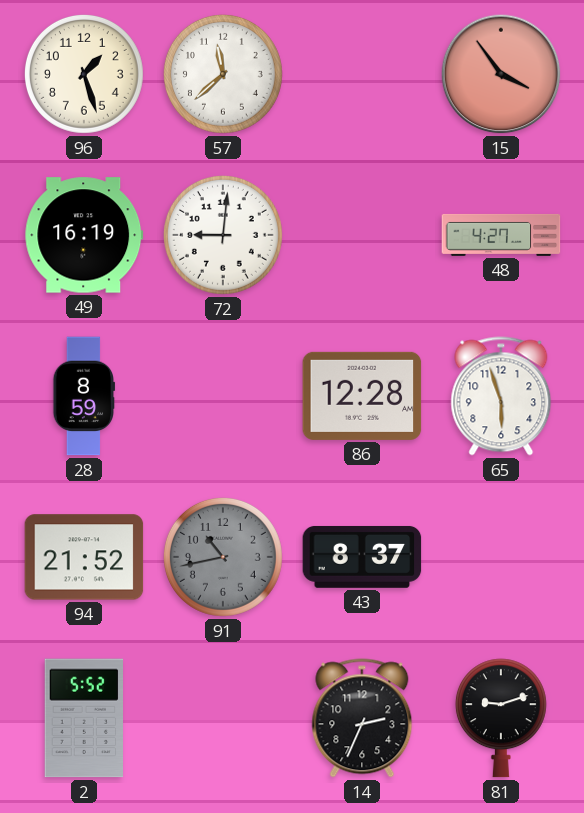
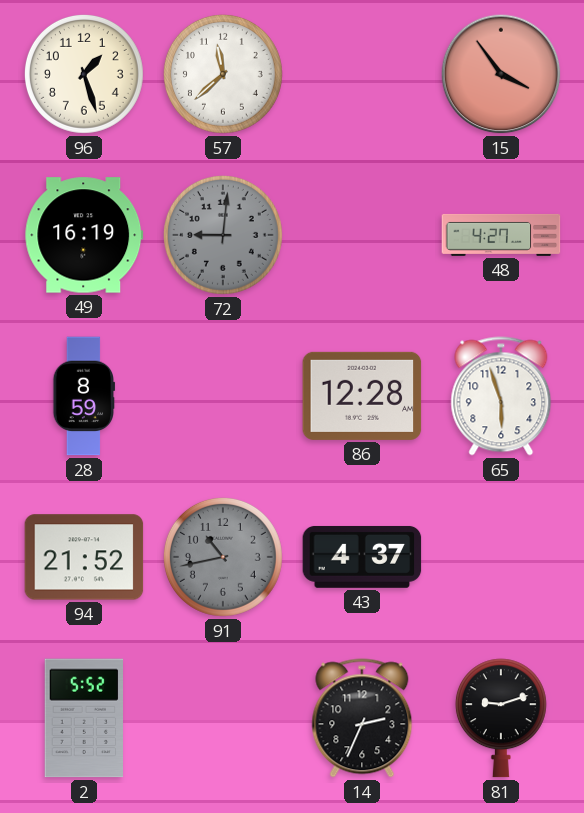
72 dial: white -> grey (223, 235)
43: 8:37 -> 4:37 (362, 557)
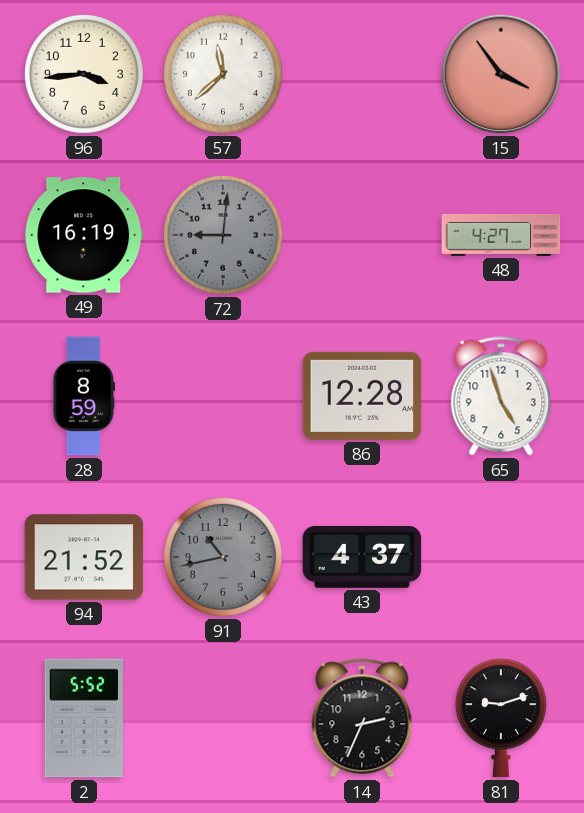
96: 1:27 -> 3:44 (84, 74)
65: 5:57 -> 4:57 (501, 396)
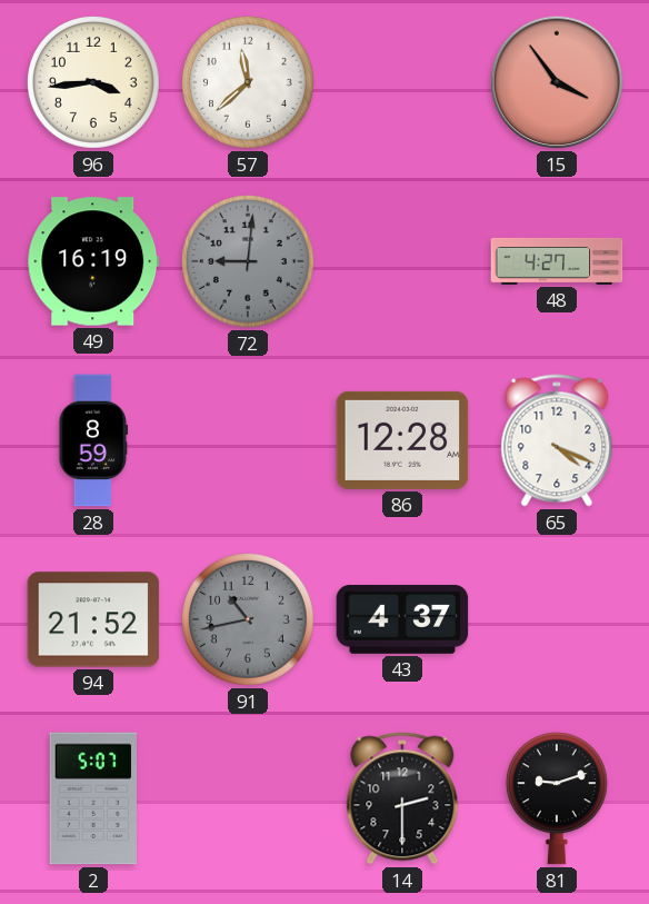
65: 4:57 -> 4:19 (557, 440)
2: 5:52 -> 5:07 (93, 798)
14: 2:34 -> 2:30 (402, 798)
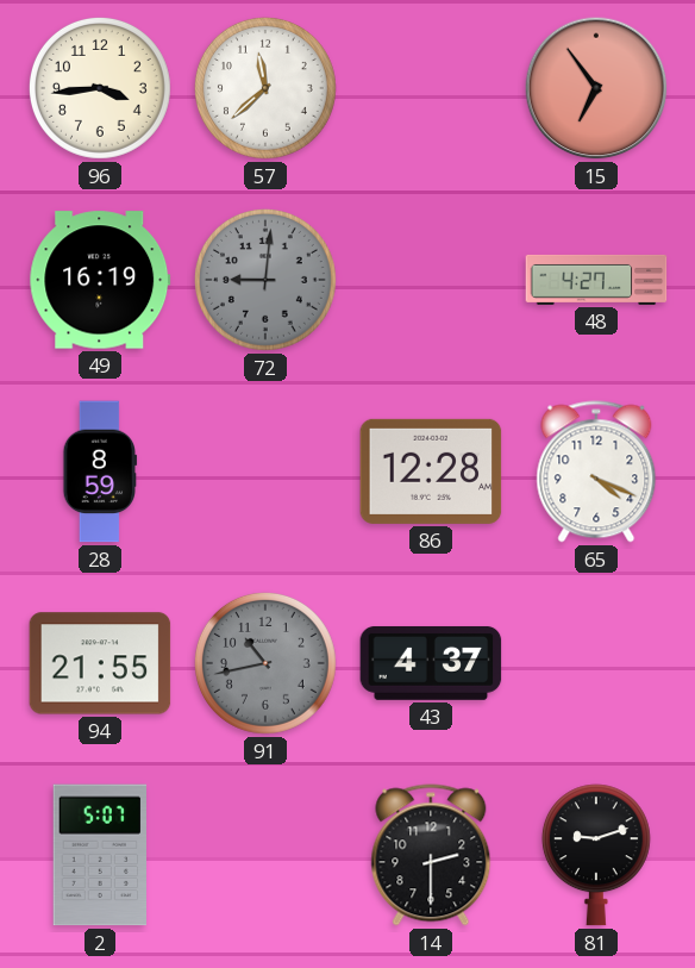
15: 3:54 -> 6:54 (596, 88)
94: 21:52 -> 21:55 (100, 663)
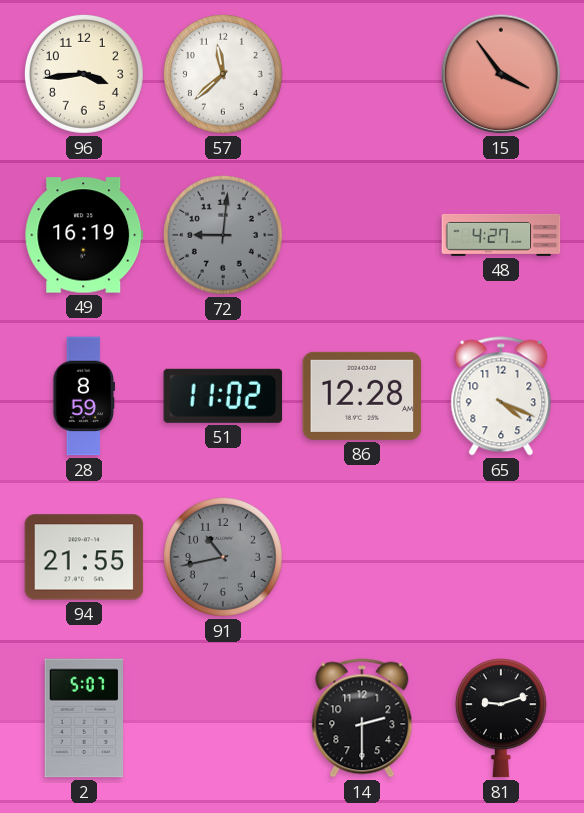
15: 6:54 -> 3:54 (501, 74)
51: none -> 11:02 (223, 396)
43: 4:37 -> none (431, 663)
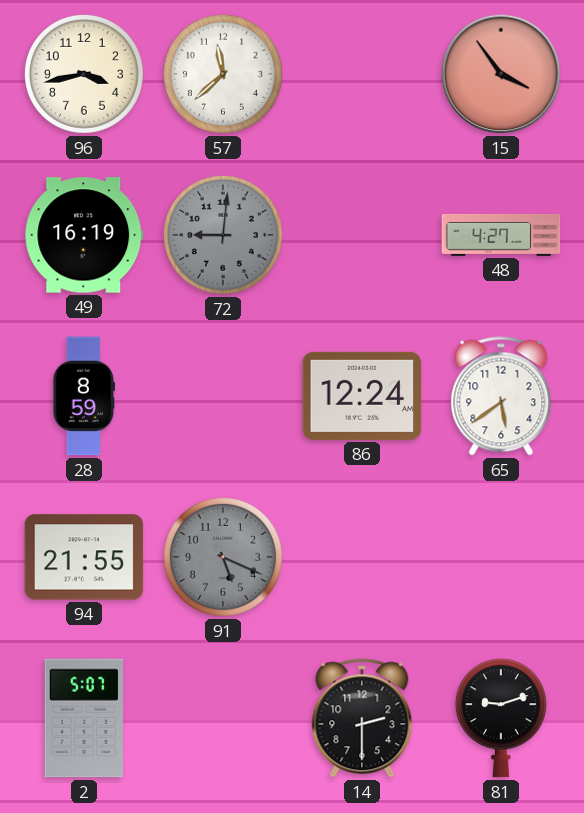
96: 3:44 -> 3:43 (84, 74)
51: 11:02 -> none (223, 396)
86: 12:28 -> 12:24 (362, 396)
65: 4:19 -> 5:39 (501, 396)
91: 10:43 -> 5:19 (223, 557)
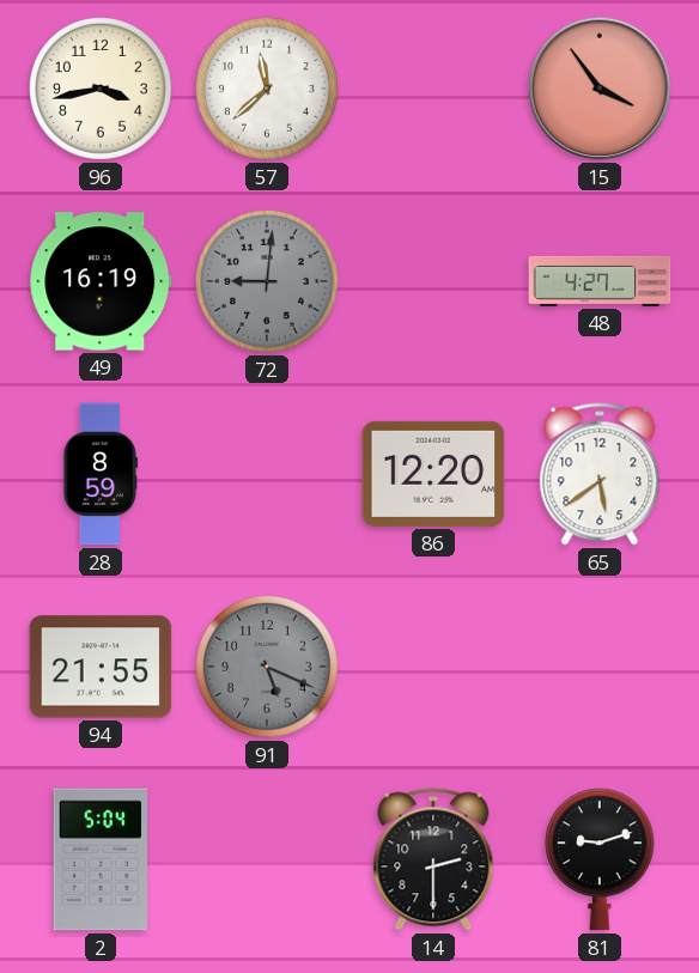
86: 12:24 -> 12:20 (433, 474)
2: 5:07 -> 5:04 (101, 859)
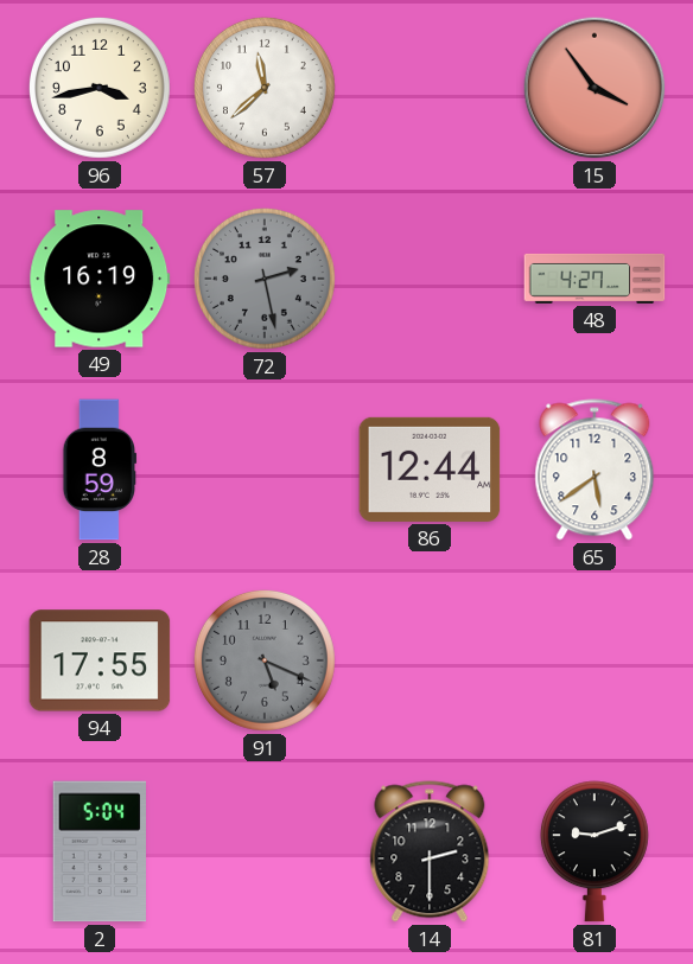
72: 9:01 -> 2:28 (265, 279)
86: 12:20 -> 12:44 (430, 470)
94: 21:55 -> 17:55 (100, 660)
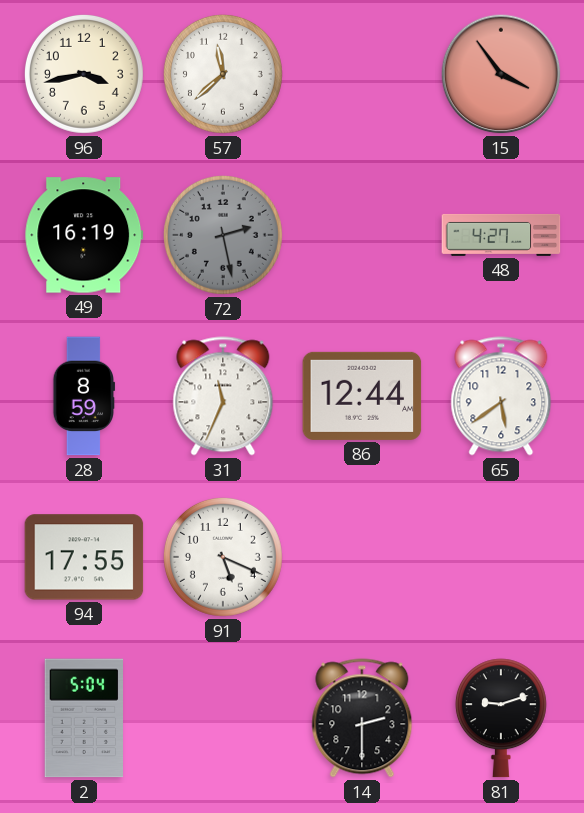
31: none -> 11:34 (223, 396)
91 dial: grey -> white (223, 557)
